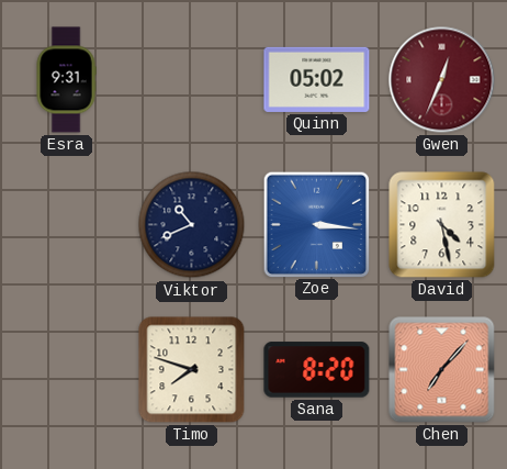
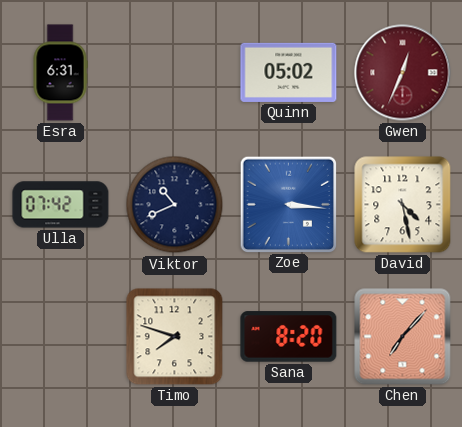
Esra: 9:31 -> 6:31 (60, 73)
Ulla: none -> 07:42 (61, 205)
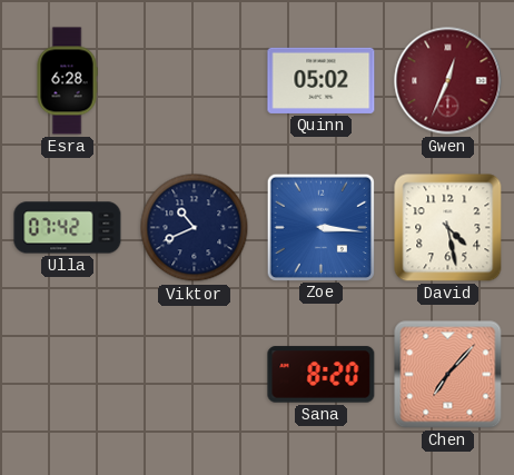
Esra: 6:31 -> 6:28 (67, 81)
Timo: 7:48 -> none (175, 337)
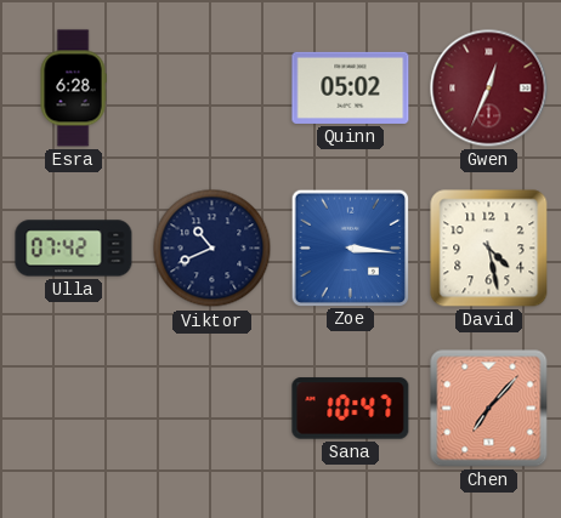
Sana: 8:20 -> 10:47 (351, 409)
